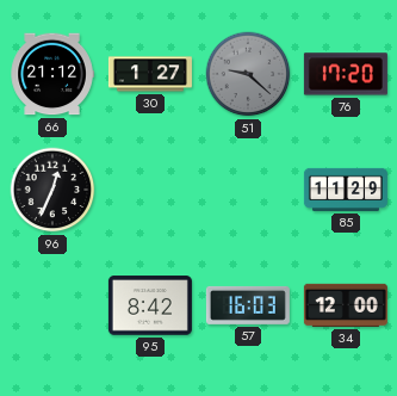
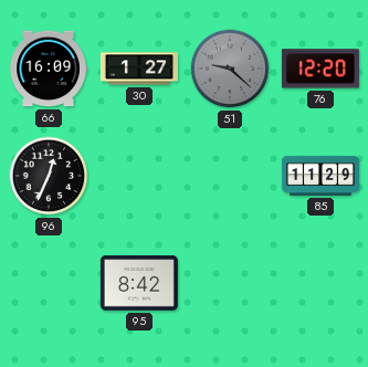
66: 21:12 -> 16:09 (49, 69)
76: 17:20 -> 12:20 (320, 69)
57: 16:03 -> none (248, 305)
34: 12:00 -> none (346, 305)
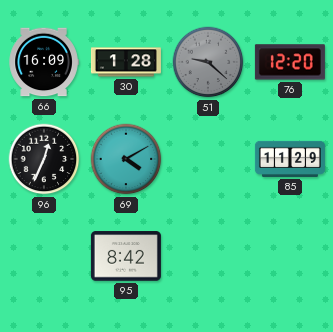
30: 1:27 -> 1:28 (126, 62)
69: none -> 4:10 (126, 159)
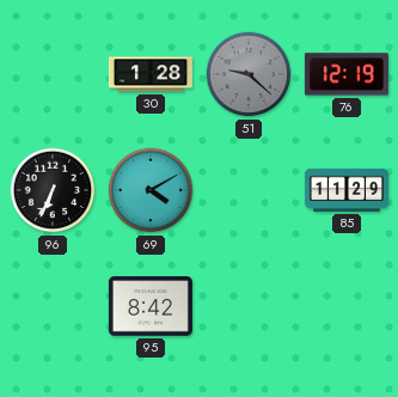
66: 16:09 -> none (44, 62)
76: 12:20 -> 12:19 (347, 74)
96: 12:34 -> 6:34 (53, 190)
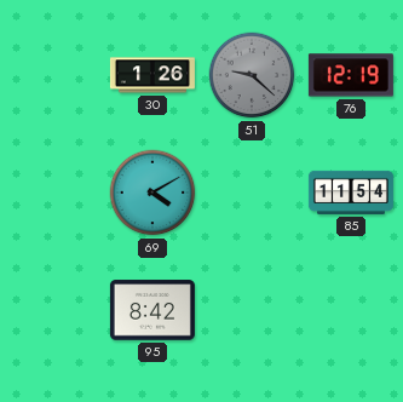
30: 1:28 -> 1:26 (152, 75)
96: 6:34 -> none (53, 190)
85: 11:29 -> 11:54 (351, 193)
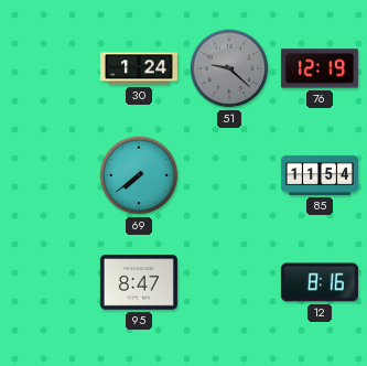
30: 1:26 -> 1:24 (139, 68)
69: 4:10 -> 7:39 (139, 175)
95: 8:42 -> 8:47 (139, 282)
12: none -> 8:16 (320, 282)
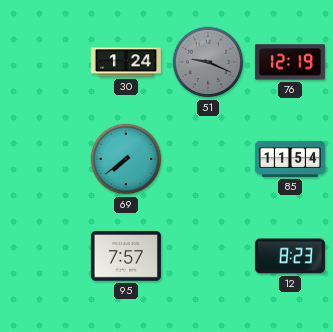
51: 9:22 -> 9:19 (208, 62)
95: 8:47 -> 7:57 (126, 256)
12: 8:16 -> 8:23 (290, 256)
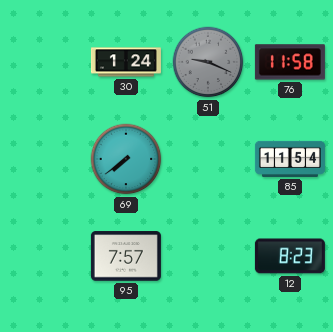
76: 12:19 -> 11:58 (290, 62)
